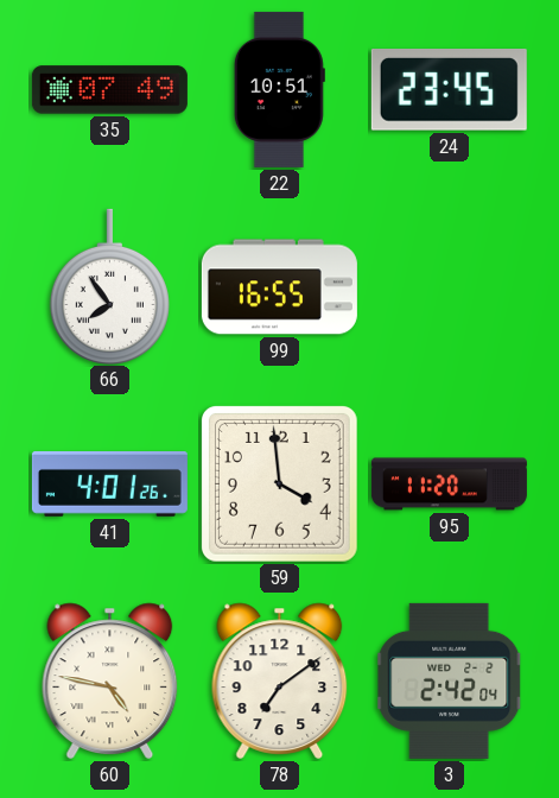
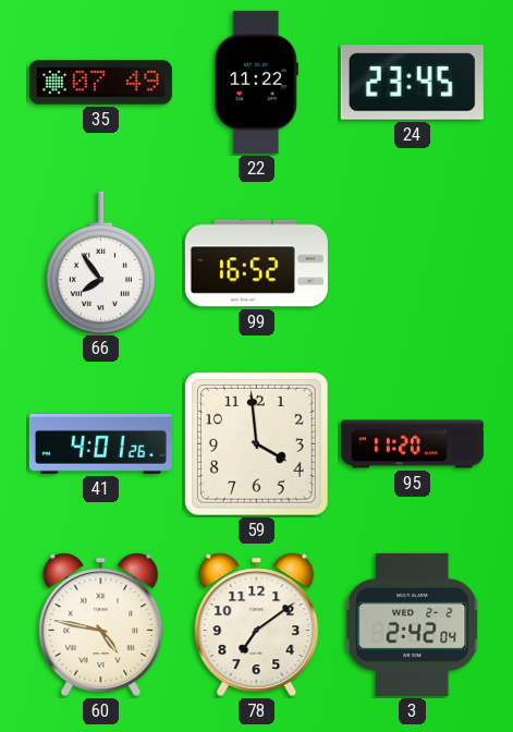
22: 10:51 -> 11:22 (256, 82)
99: 16:55 -> 16:52 (256, 264)
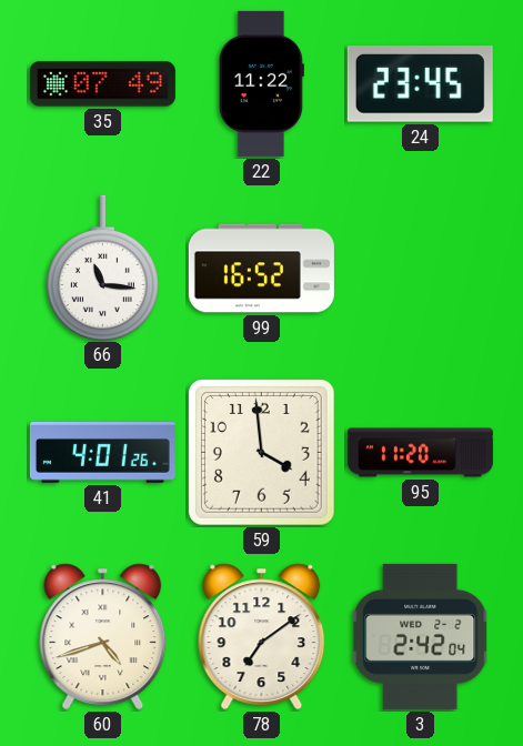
66: 7:54 -> 11:16 (102, 268)
60: 4:47 -> 4:42 (103, 636)
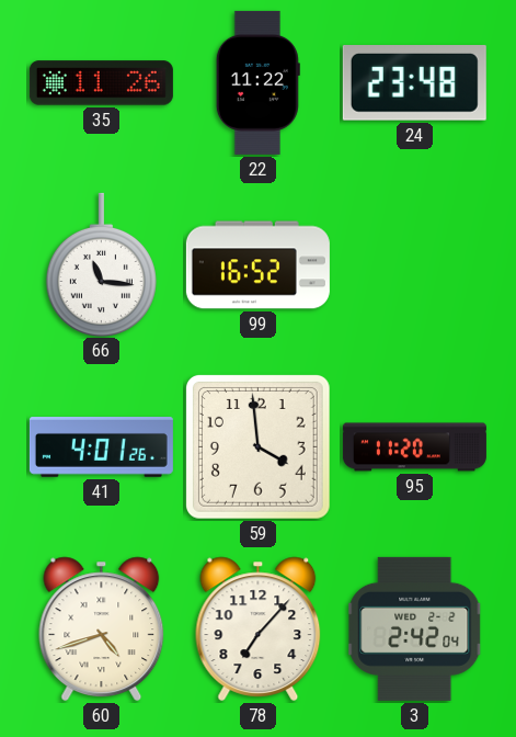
35: 07:49 -> 11:26 (101, 83)
24: 23:45 -> 23:48 (414, 83)
78: 7:09 -> 7:07 (259, 628)
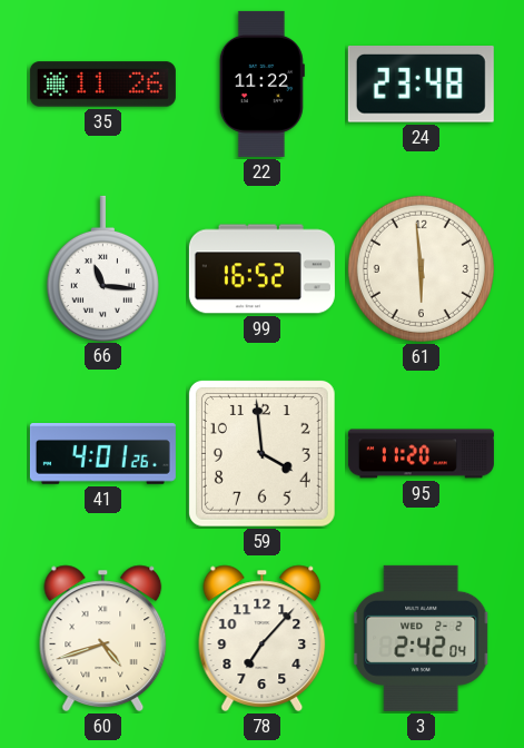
61: none -> 5:59 (421, 268)
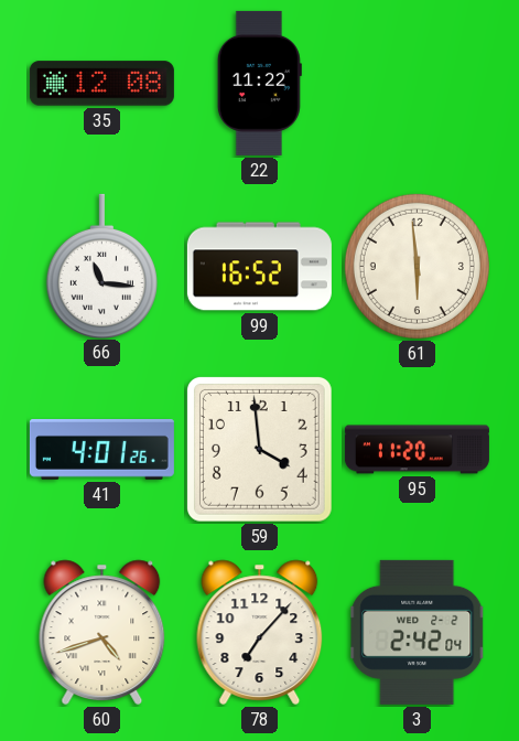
35: 11:26 -> 12:08 (101, 84)
24: 23:48 -> none (421, 85)
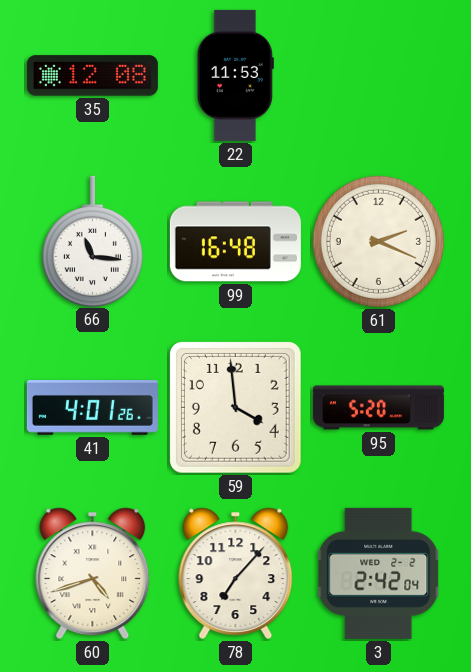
22: 11:22 -> 11:53 (235, 75)
99: 16:52 -> 16:48 (235, 242)
61: 5:59 -> 2:19 (378, 241)
95: 11:20 -> 5:20 (378, 408)
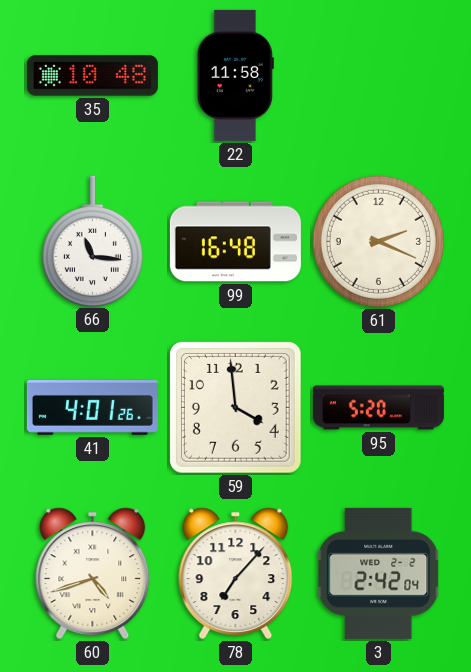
35: 12:08 -> 10:48 (92, 76)
22: 11:53 -> 11:58 (235, 75)
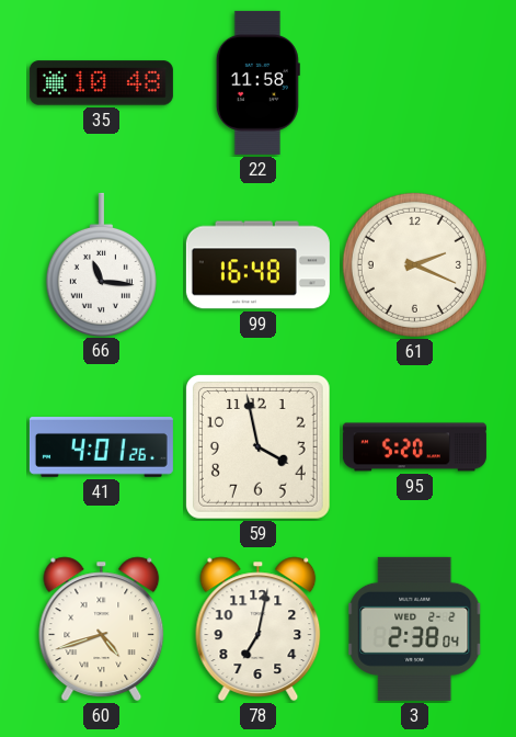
59: 3:59 -> 3:58 (257, 446)
78: 7:07 -> 7:02 (259, 628)
3: 2:42 -> 2:38 (415, 628)
